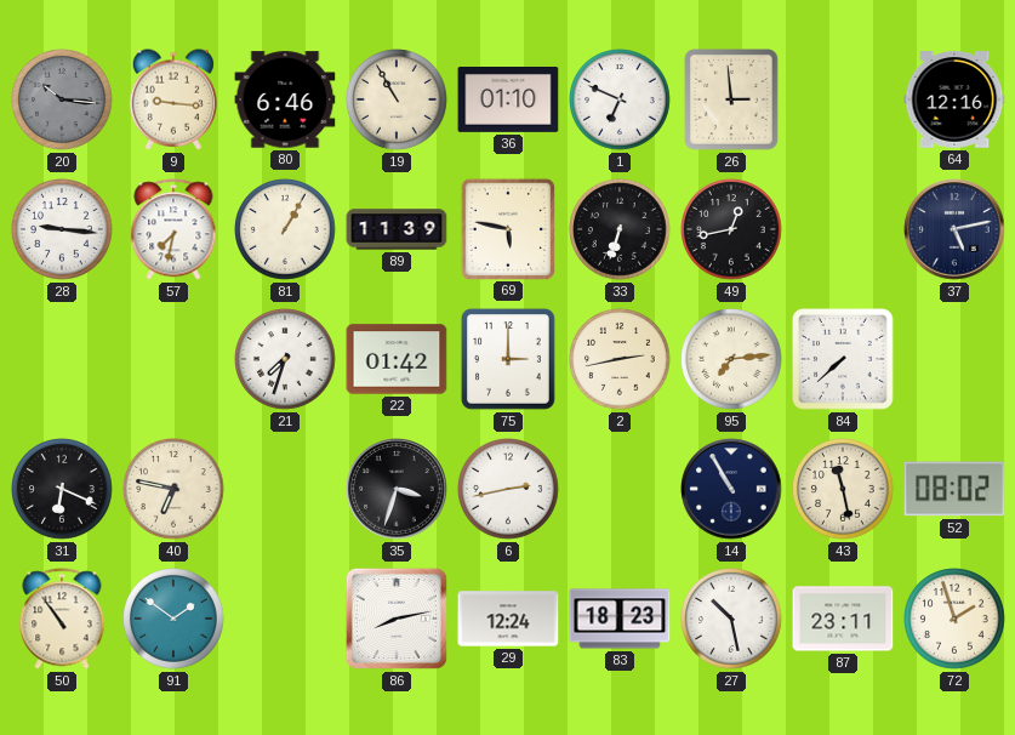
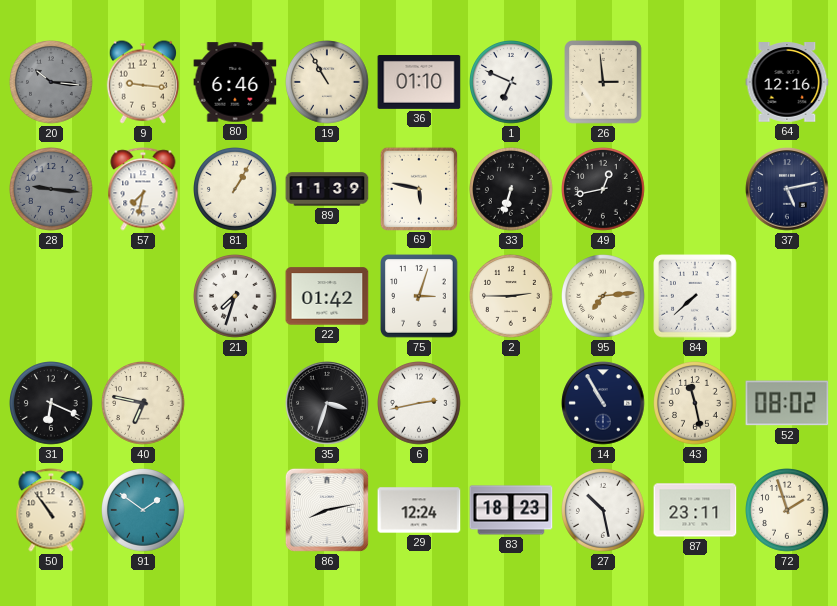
28 dial: white -> grey (52, 190)
75: 3:00 -> 3:03 (420, 297)
2: 2:43 -> 2:45 (512, 297)
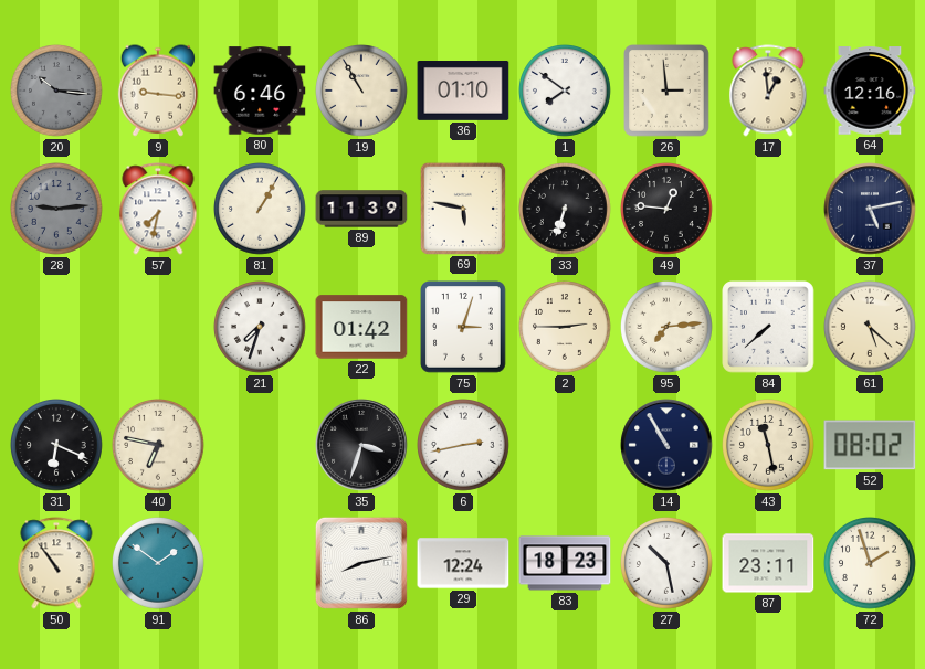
1: 6:49 -> 7:51 (566, 92)
17: none -> 12:59 (768, 91)
28: 9:16 -> 9:14 (57, 210)
49: 12:43 -> 12:46 (668, 210)
61: none -> 5:22 (871, 328)
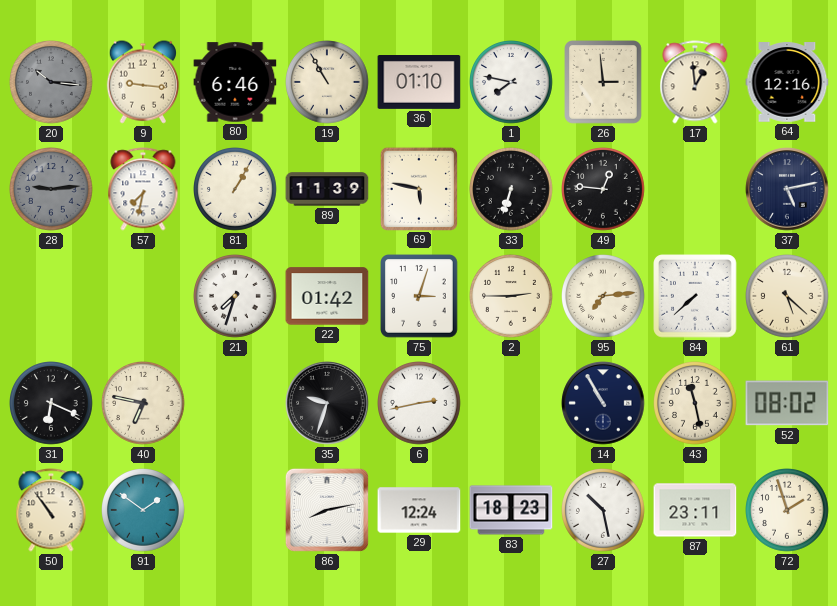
1: 7:51 -> 7:47 (512, 83)
35: 3:33 -> 9:33 (327, 403)
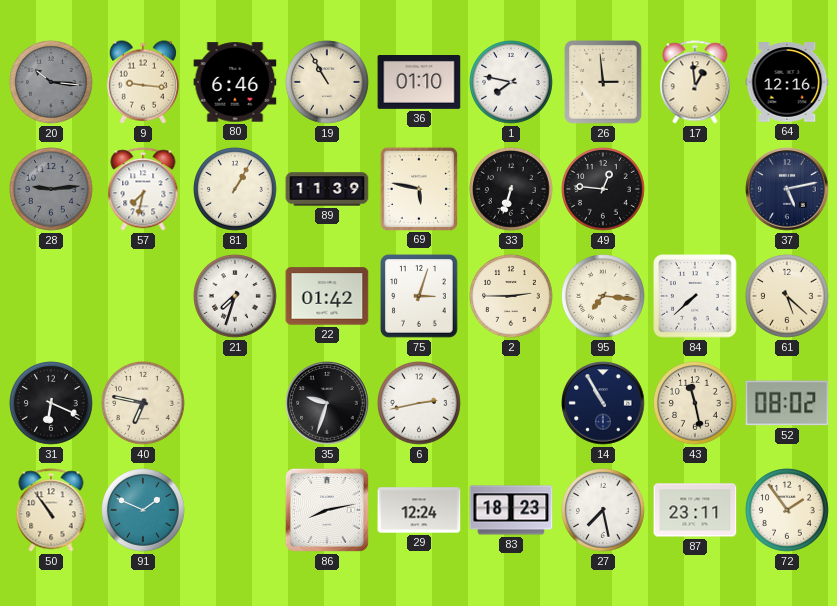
95: 7:14 -> 7:16 (604, 297)
91: 1:51 -> 1:49 (144, 511)
27: 10:28 -> 7:28 (604, 511)
72: 1:57 -> 1:54 (788, 511)
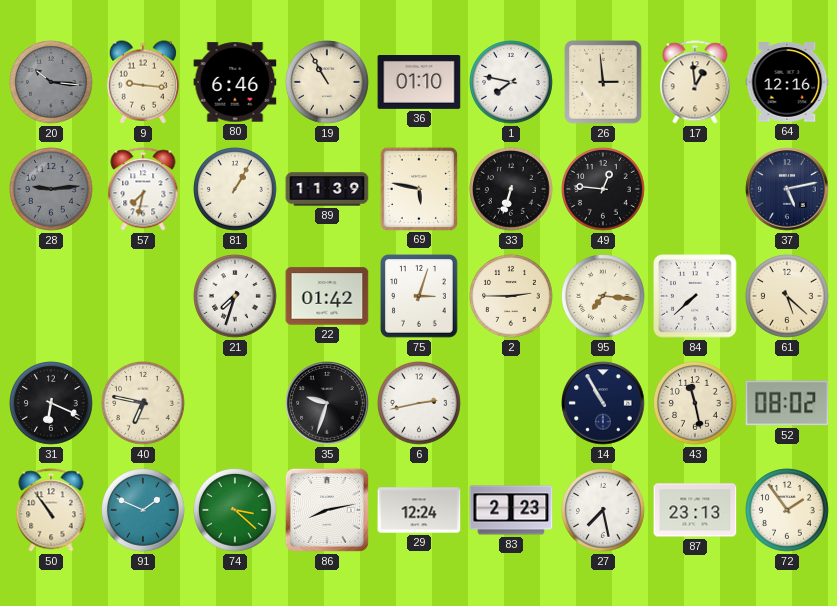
74: none -> 3:22 (236, 511)
83: 18:23 -> 2:23 (511, 510)
87: 23:11 -> 23:13 (695, 510)
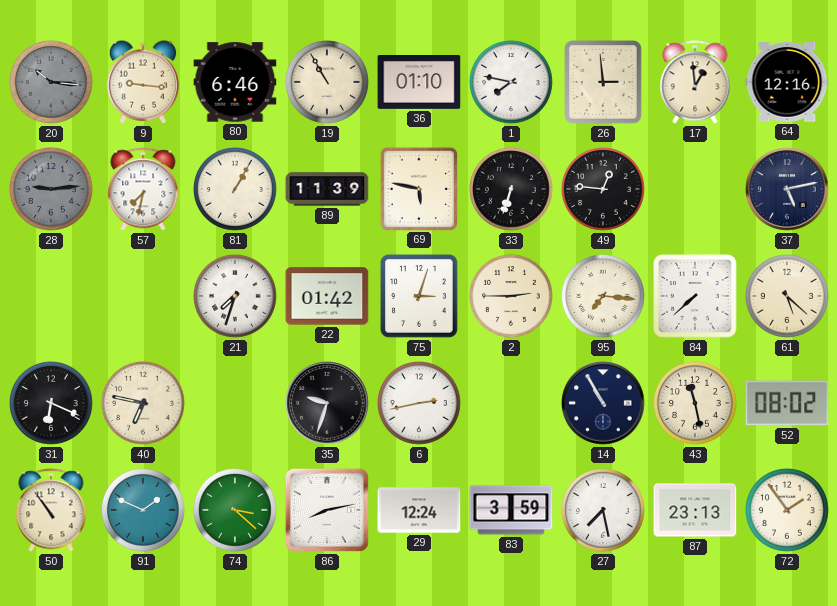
83: 2:23 -> 3:59 (511, 510)
